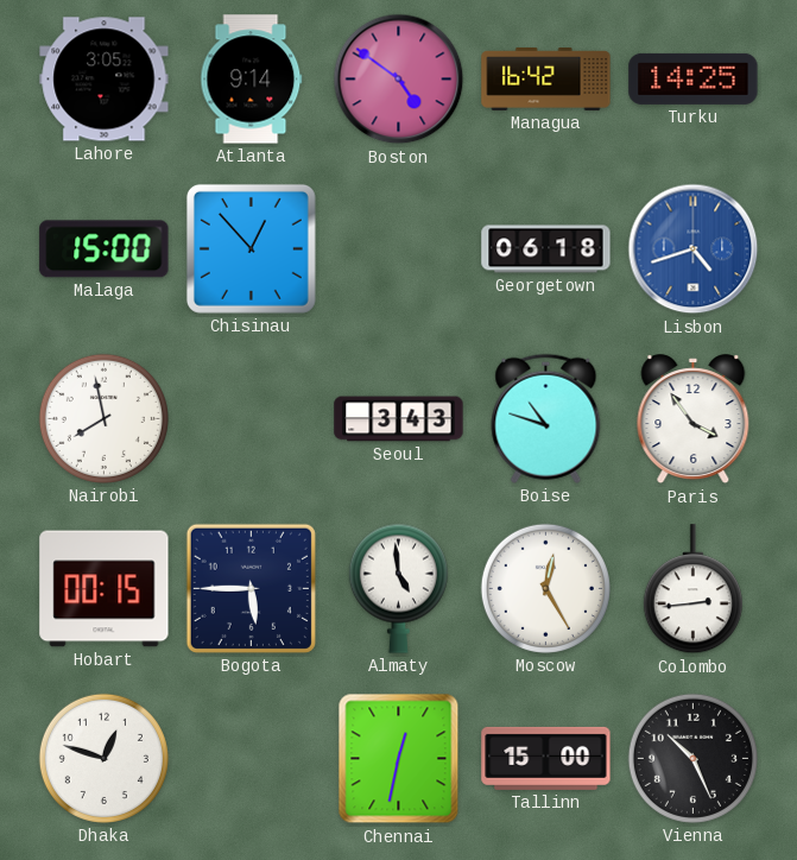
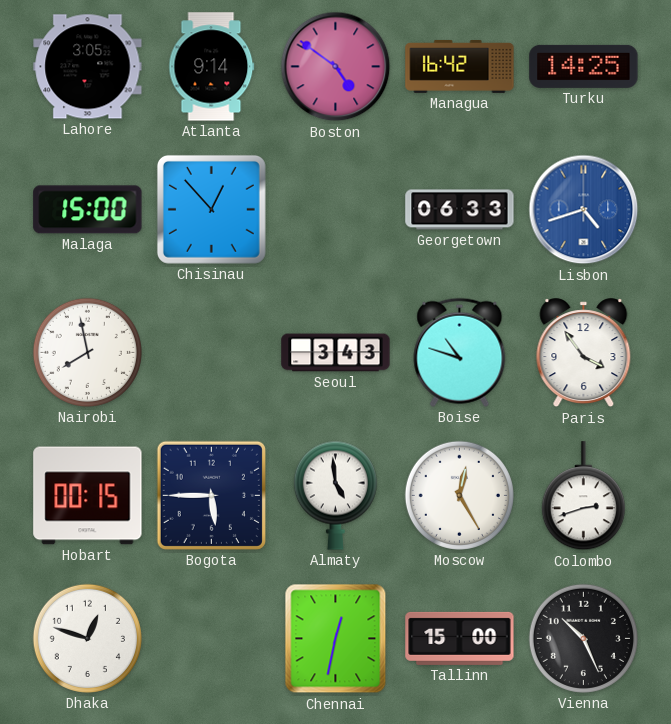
Georgetown: 06:18 -> 06:33 (460, 210)
Colombo: 2:44 -> 2:42 (583, 496)
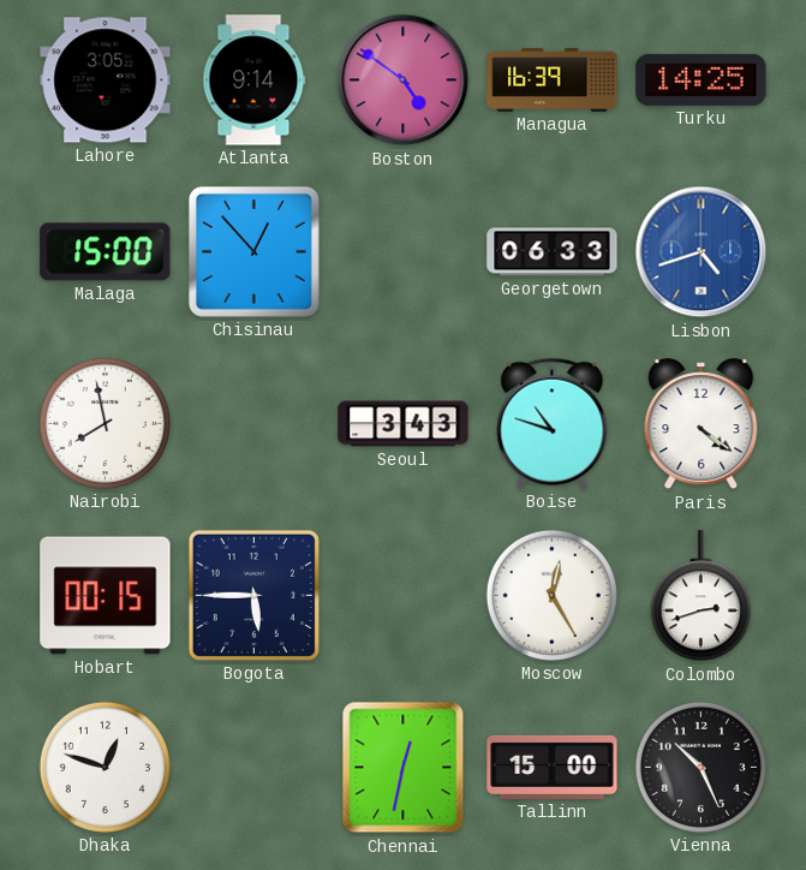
Managua: 16:42 -> 16:39 (553, 79)
Paris: 3:54 -> 4:21 (701, 424)
Almaty: 4:59 -> none (335, 495)
